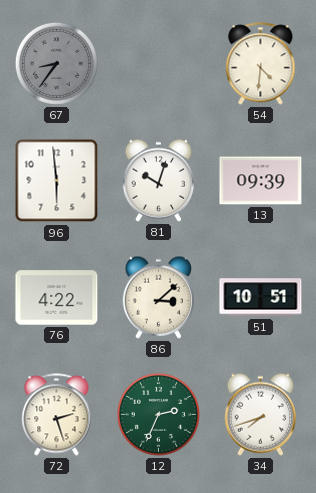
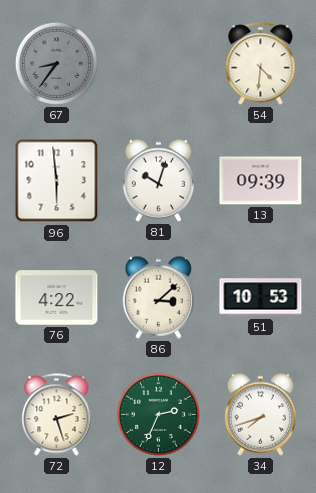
51: 10:51 -> 10:53 (261, 298)
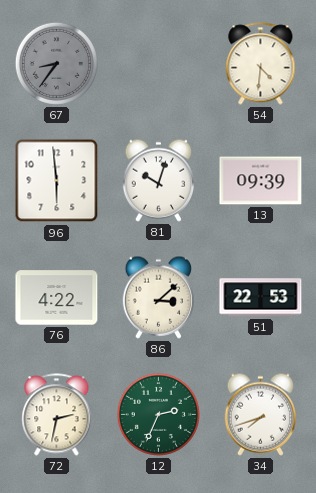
51: 10:53 -> 22:53 (261, 298)
72: 2:27 -> 2:32 (57, 415)
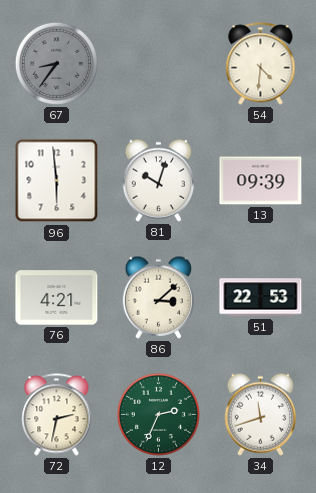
76: 4:22 -> 4:21 (57, 298)
34: 7:42 -> 11:42 (260, 414)
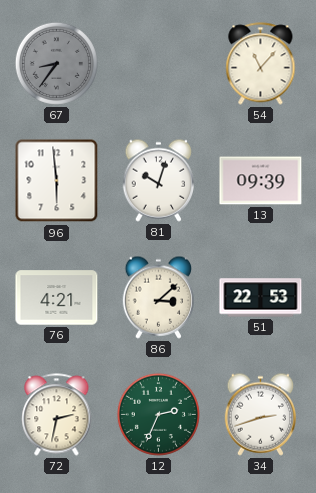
54: 4:31 -> 11:07 (261, 64)
34: 11:42 -> 2:42 (260, 414)
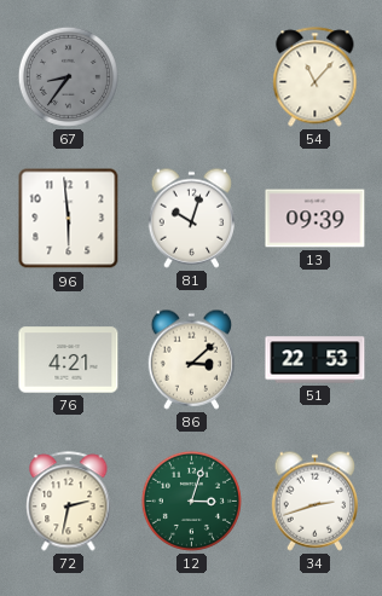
12: 2:34 -> 3:03 (191, 500)
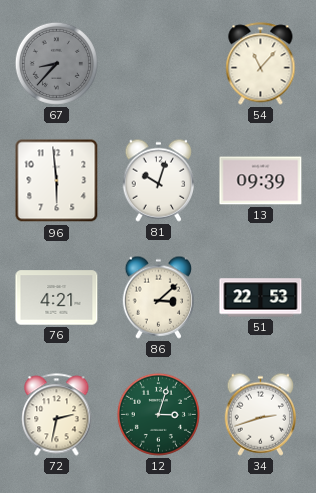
67: 8:36 -> 8:37 (56, 63)
